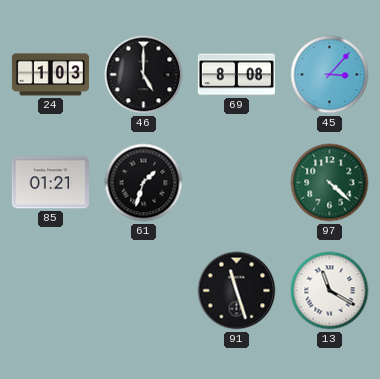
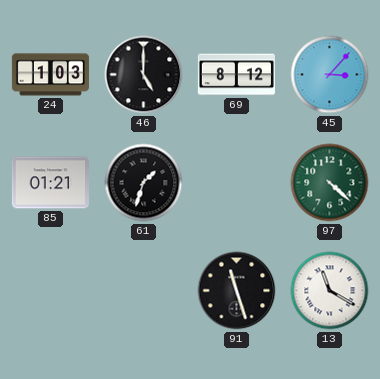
69: 8:08 -> 8:12 (236, 75)
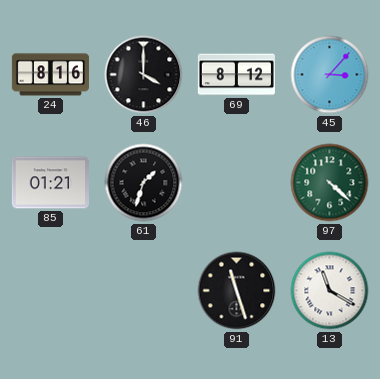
24: 1:03 -> 8:16 (50, 75)
46: 5:00 -> 4:00 (144, 75)
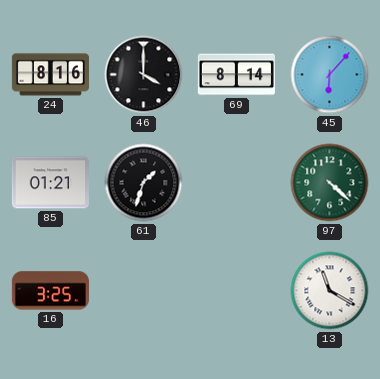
69: 8:12 -> 8:14 (236, 75)
45: 3:07 -> 6:07 (330, 75)
16: none -> 3:25 (50, 291)
91: 11:27 -> none (237, 291)
